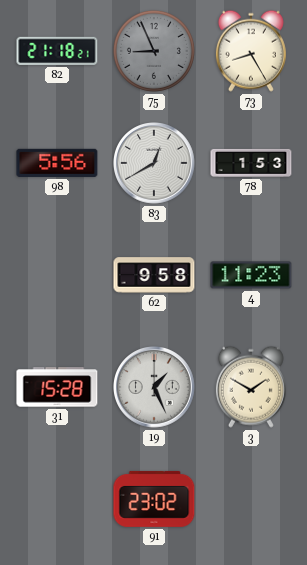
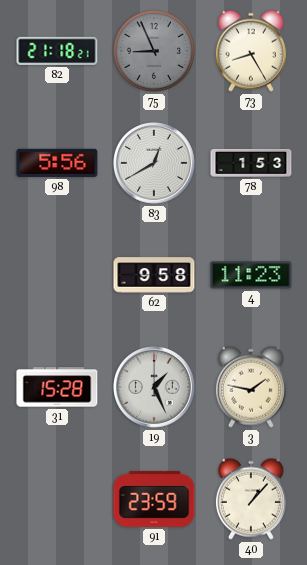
3: 1:50 -> 1:47 (251, 387)
91: 23:02 -> 23:59 (154, 499)
40: none -> 1:07 (251, 499)
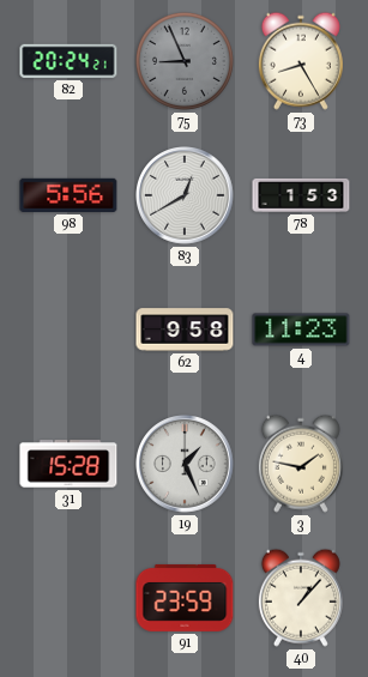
82: 21:18 -> 20:24 (68, 61)
